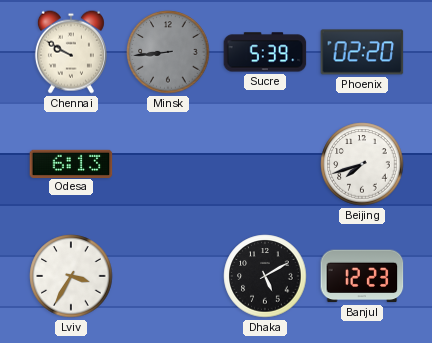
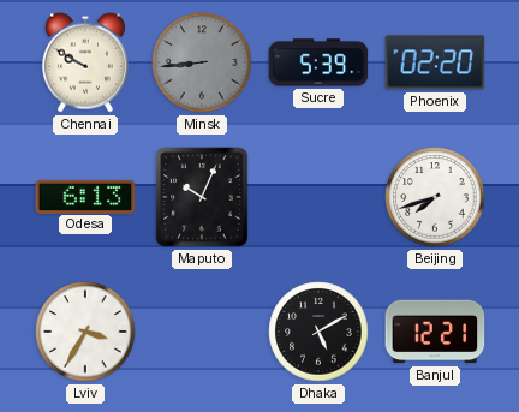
Maputo: none -> 10:04 (202, 197)
Banjul: 12:23 -> 12:21 (435, 332)
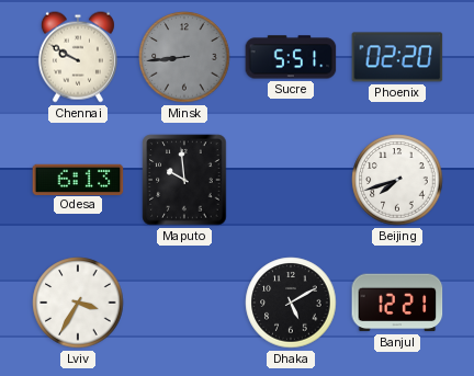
Sucre: 5:39 -> 5:51 (291, 57)
Maputo: 10:04 -> 9:59 (184, 180)
